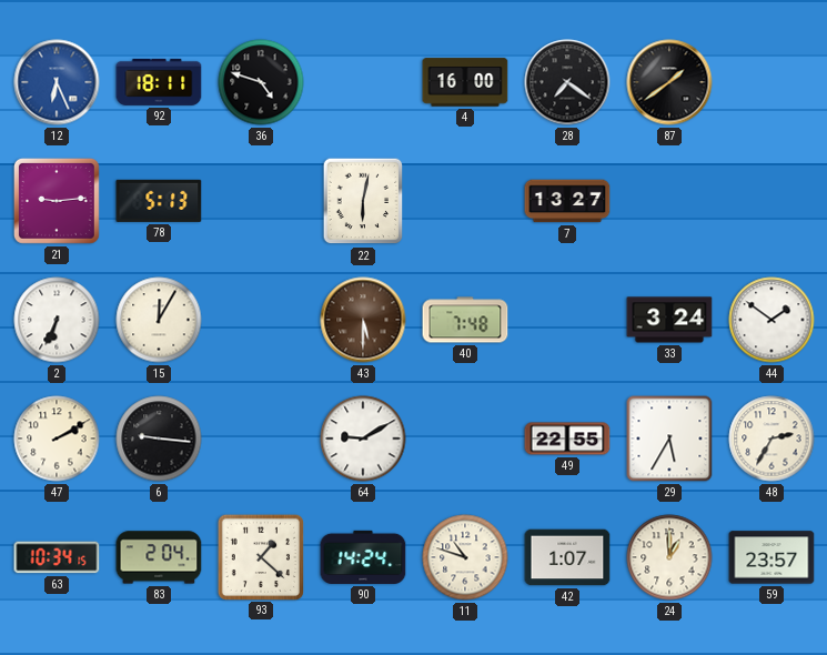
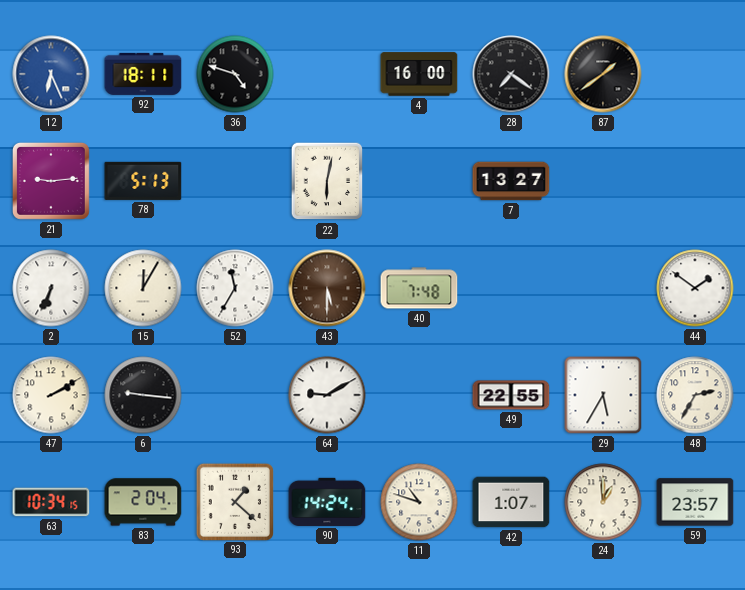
52: none -> 11:35 (235, 288)
33: 3:24 -> none (669, 320)
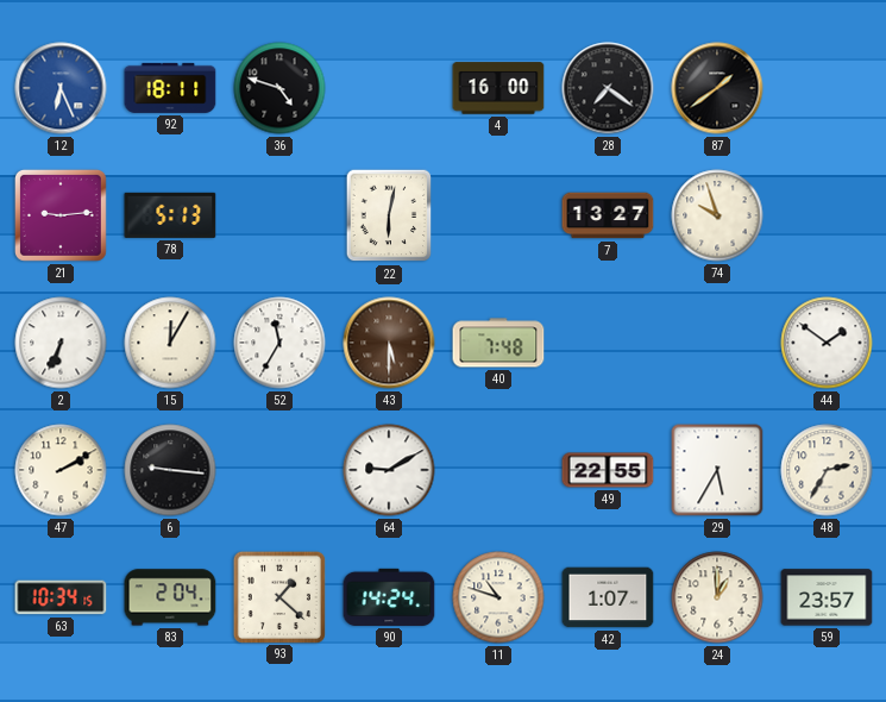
74: none -> 9:57 (717, 215)
